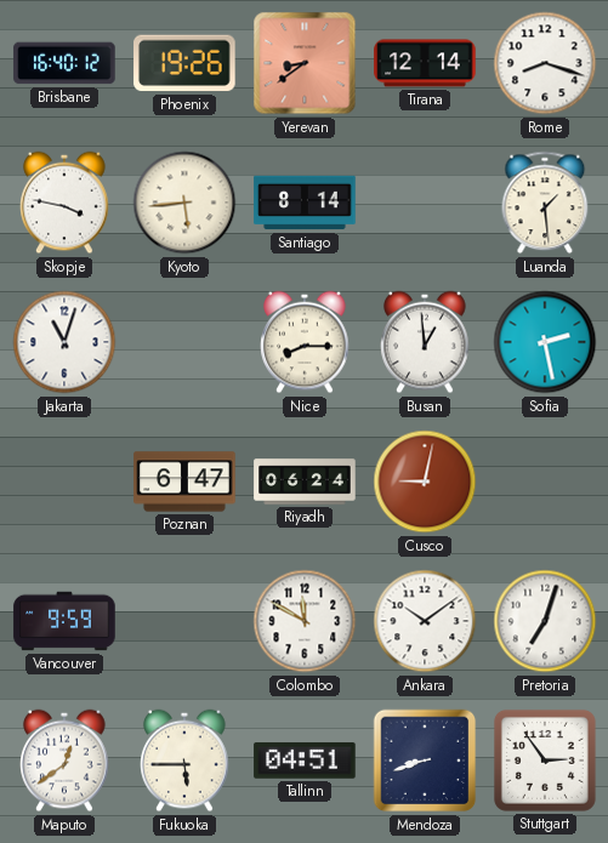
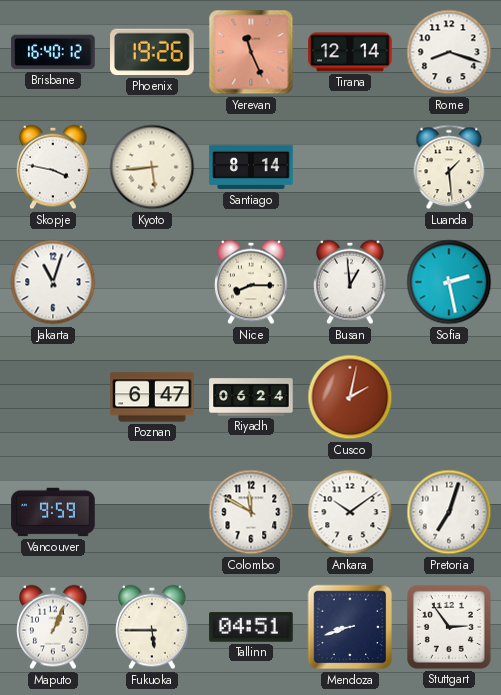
Yerevan: 8:39 -> 11:26 (251, 52)
Cusco: 9:02 -> 2:02 (350, 397)
Maputo: 12:39 -> 1:04 (53, 627)
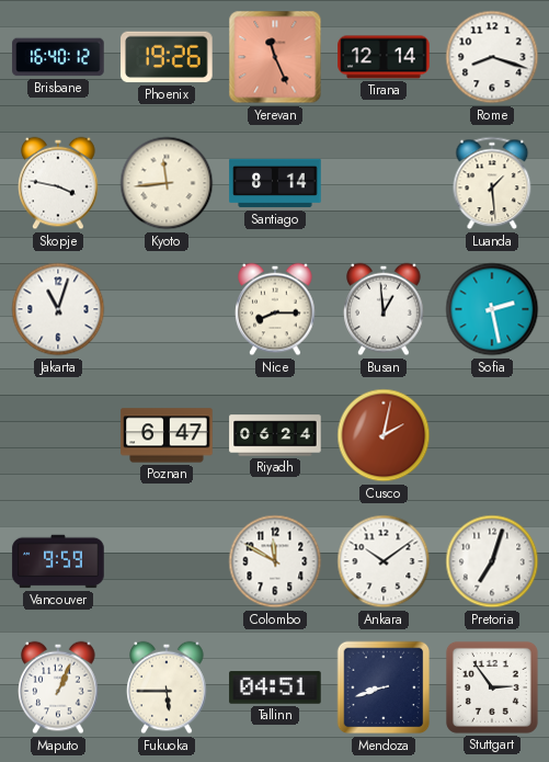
Kyoto: 5:44 -> 11:44 (167, 183)
